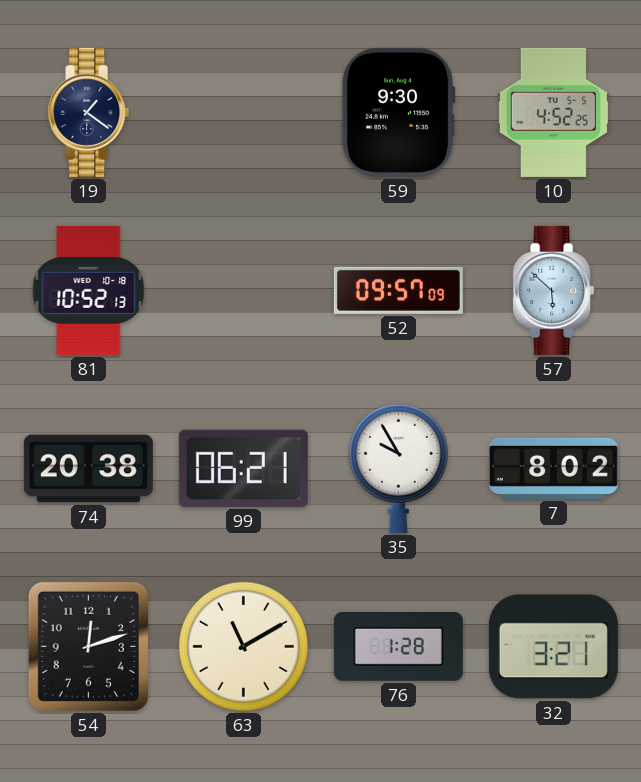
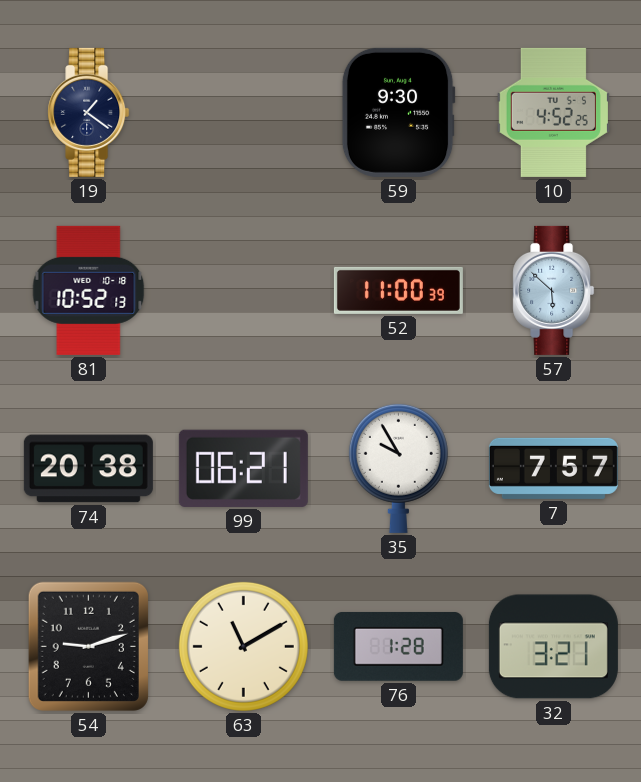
52: 09:57 -> 11:00 (398, 290)
7: 8:02 -> 7:57 (553, 468)
54: 12:12 -> 9:12 (88, 646)
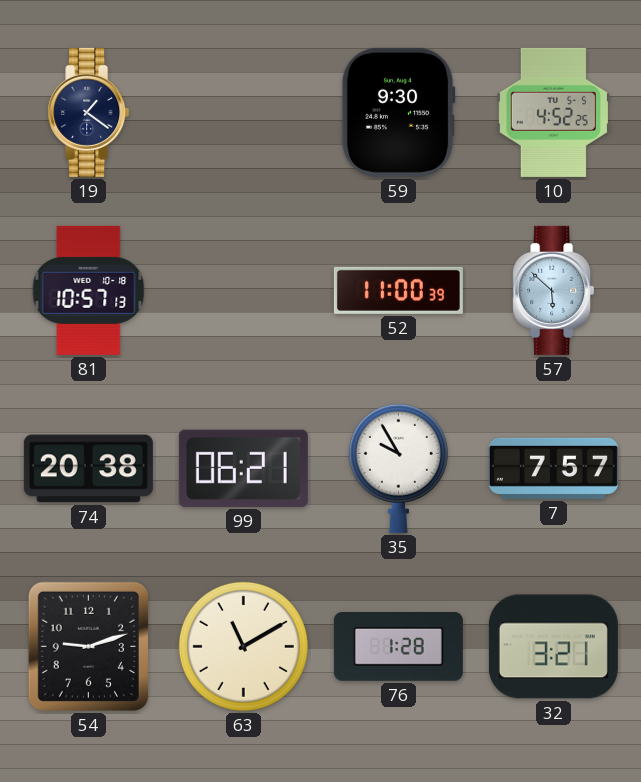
81: 10:52 -> 10:57 (89, 290)
